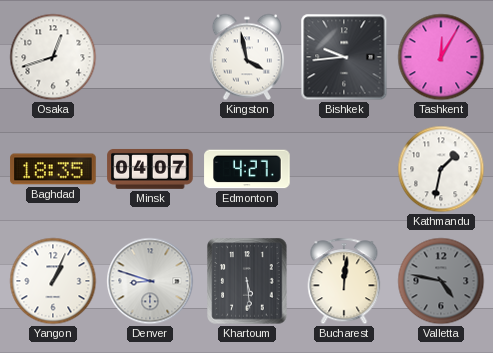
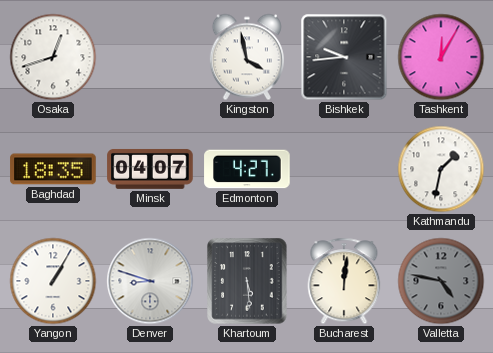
Yangon: 1:04 -> 1:05 (53, 281)
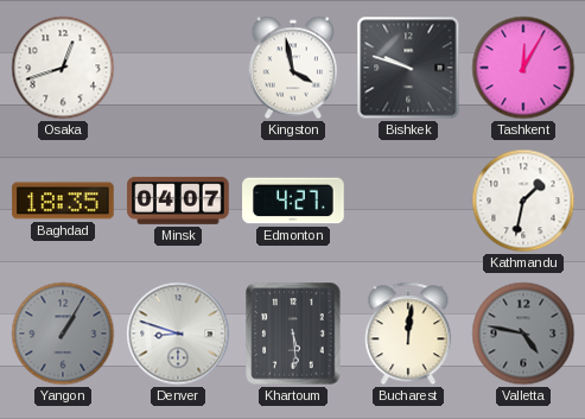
Bishkek: 9:44 -> 9:48 (408, 68)
Yangon dial: white -> grey (63, 334)
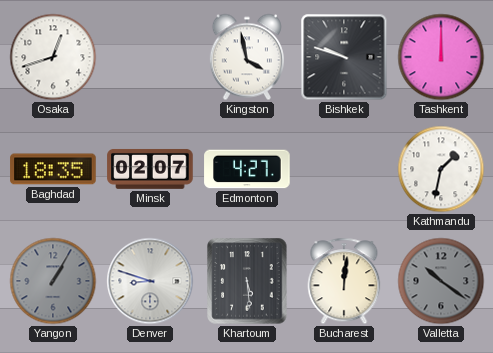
Tashkent: 12:05 -> 12:00 (441, 57)
Minsk: 04:07 -> 02:07 (150, 169)
Valletta: 4:47 -> 10:21 (441, 281)
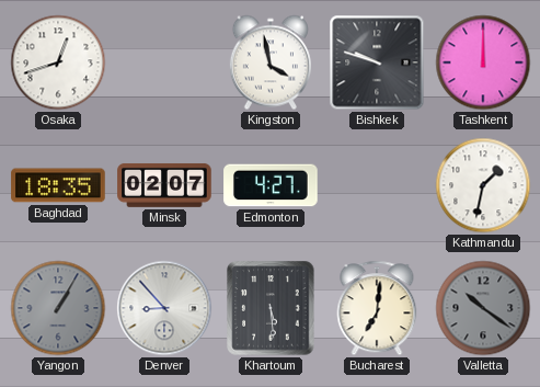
Denver: 8:48 -> 8:53 (164, 308)
Bucharest: 12:01 -> 7:01 (377, 308)
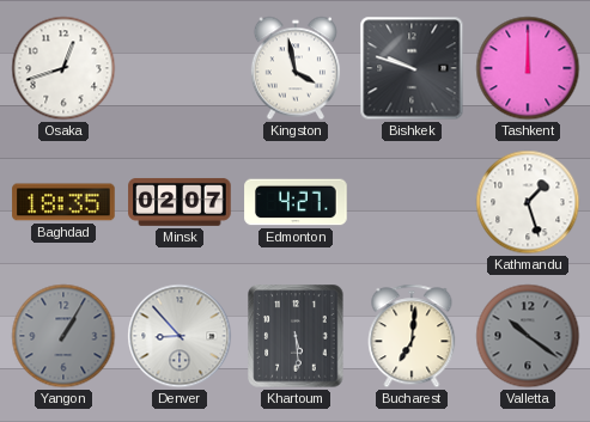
Kathmandu: 1:32 -> 1:27 (528, 202)
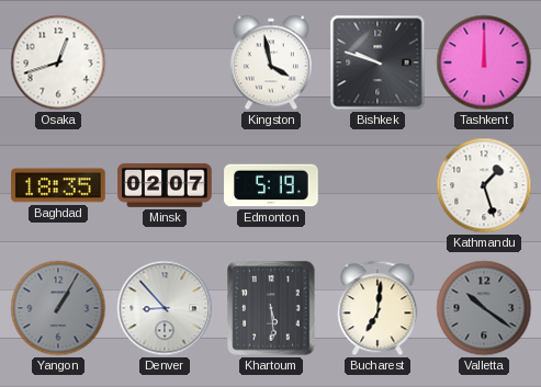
Edmonton: 4:27 -> 5:19 (271, 185)
